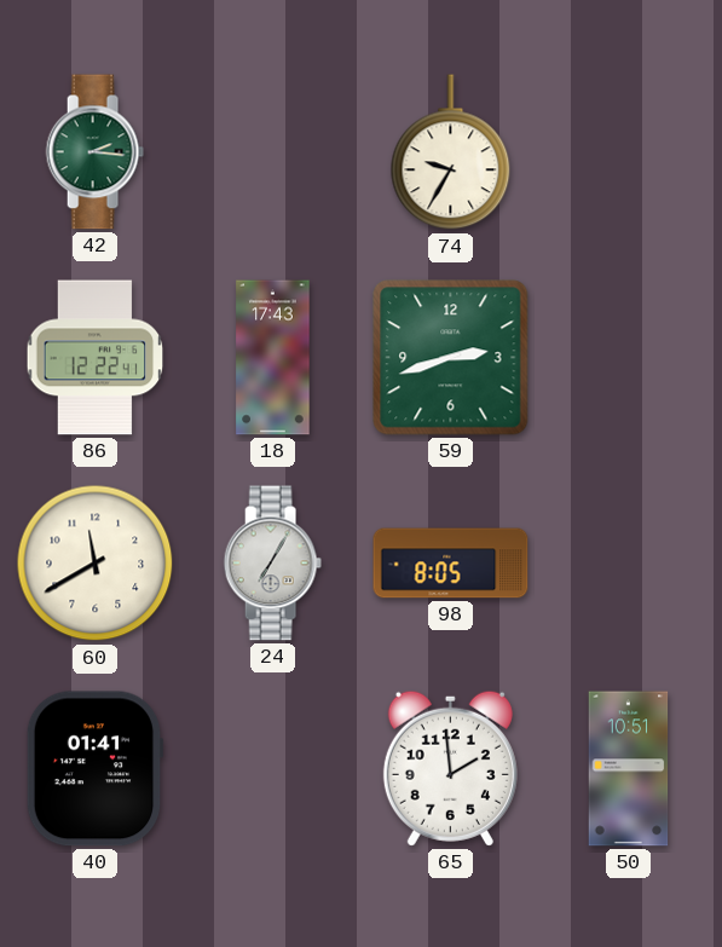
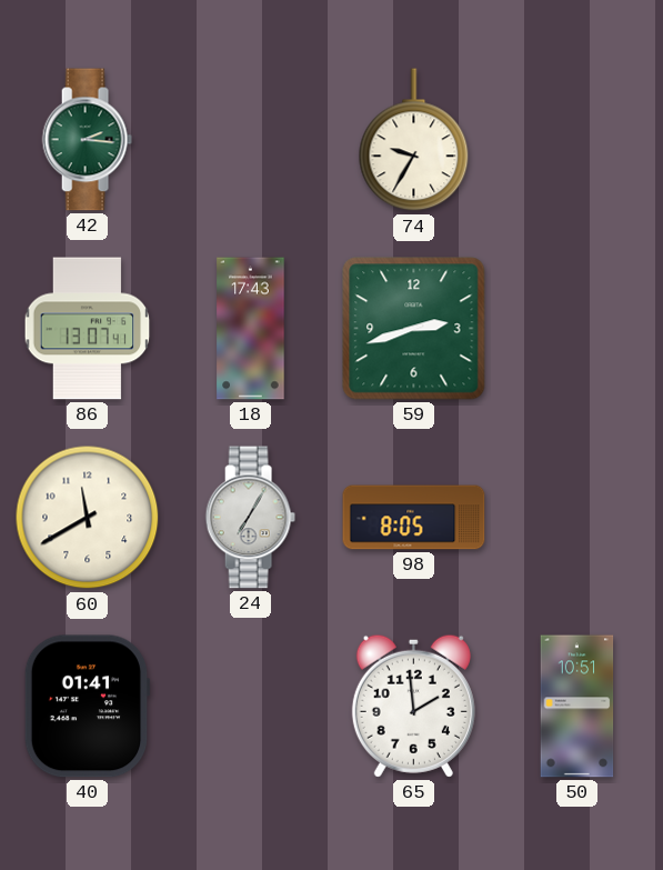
86: 12:22 -> 13:07 (88, 329)
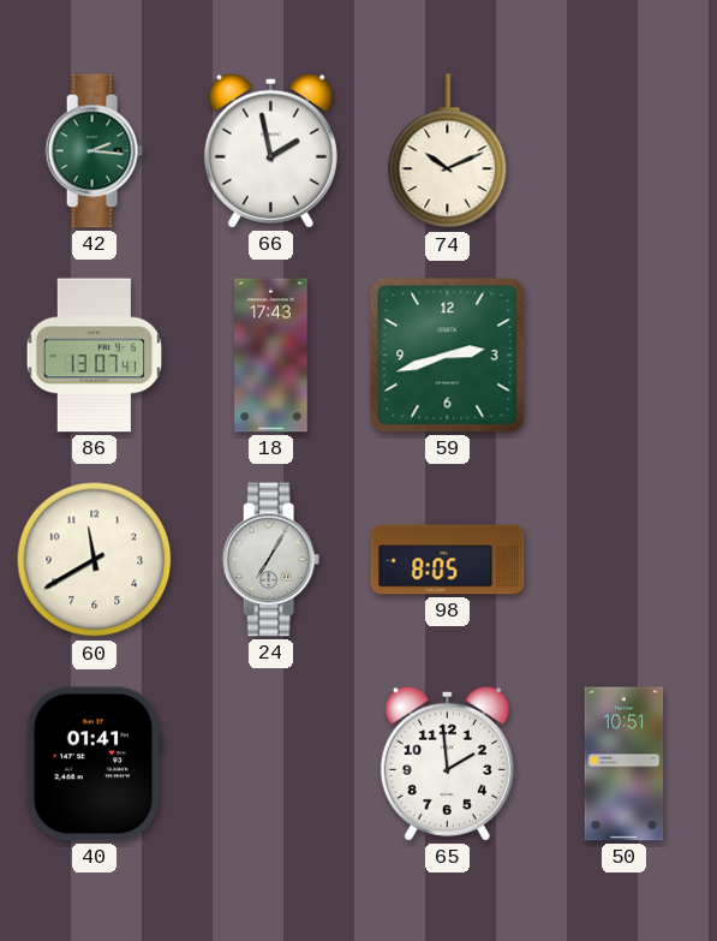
66: none -> 1:58 (270, 150)
74: 9:35 -> 10:11 (448, 151)
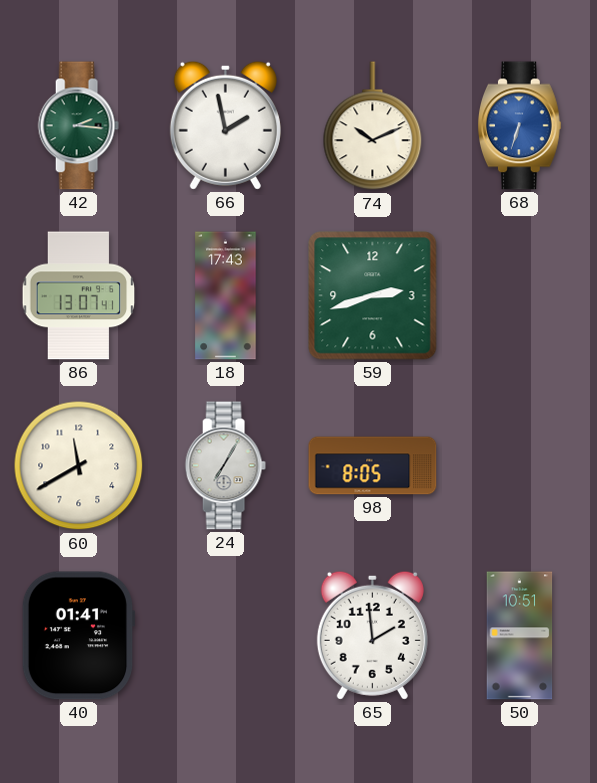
68: none -> 6:33 (519, 126)
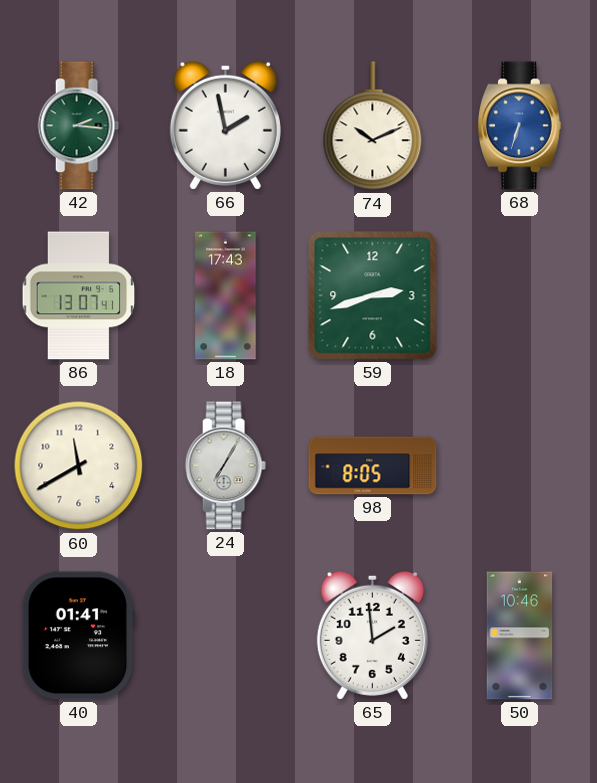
50: 10:51 -> 10:46 (520, 636)
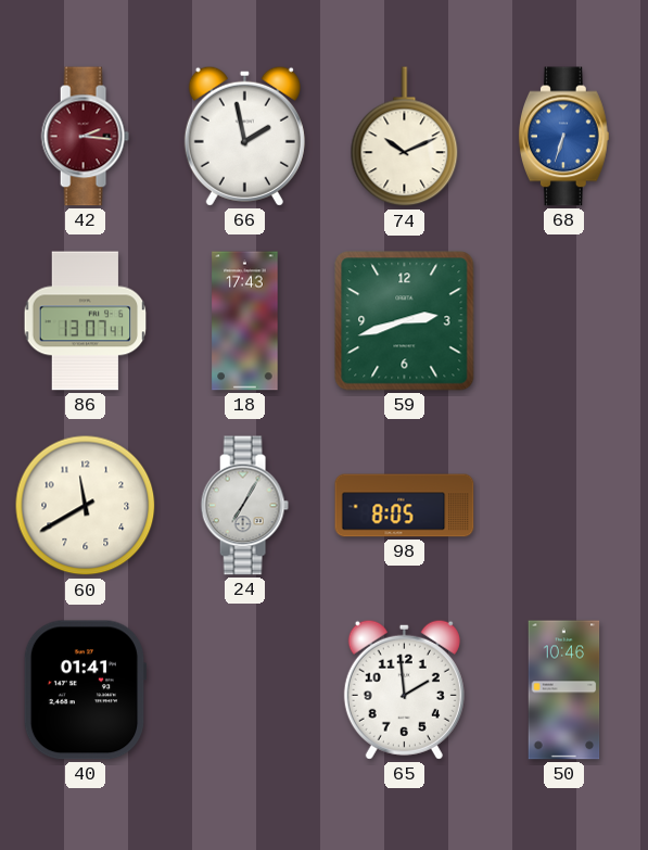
42 dial: green -> burgundy (85, 137)
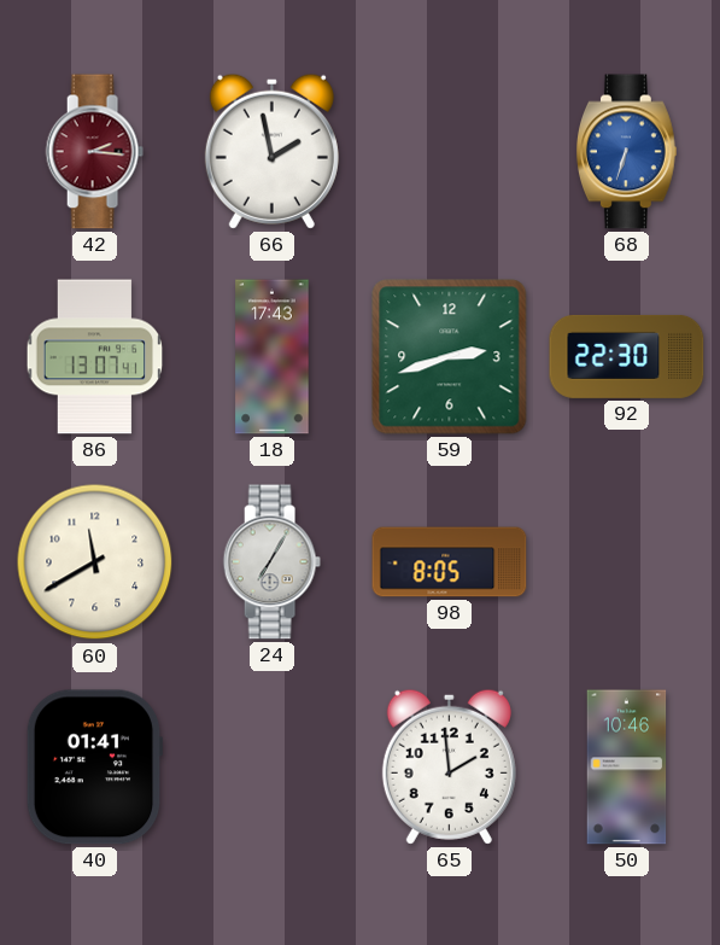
74: 10:11 -> none (405, 137)
92: none -> 22:30 (627, 356)
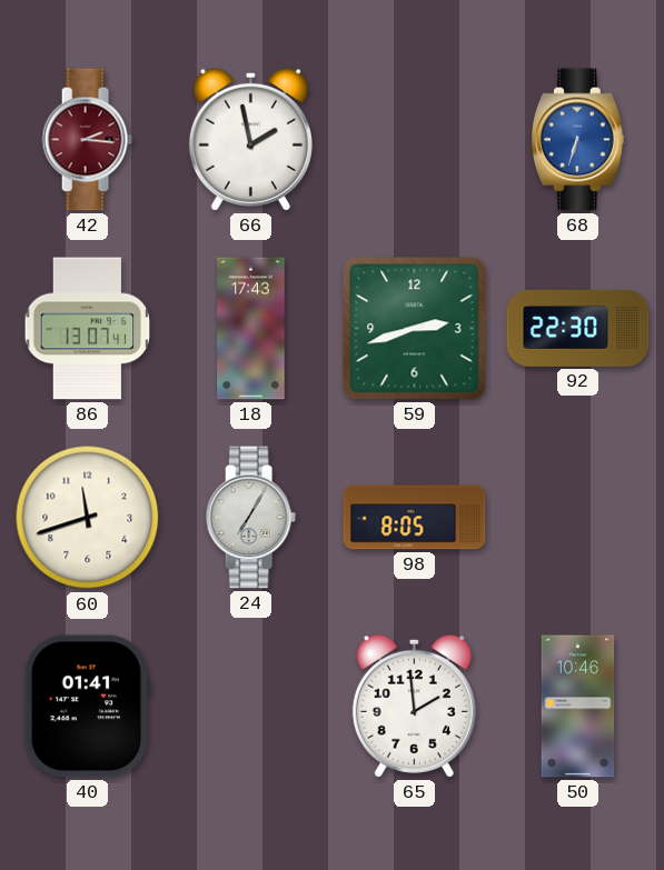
60: 11:40 -> 11:42 (88, 518)
